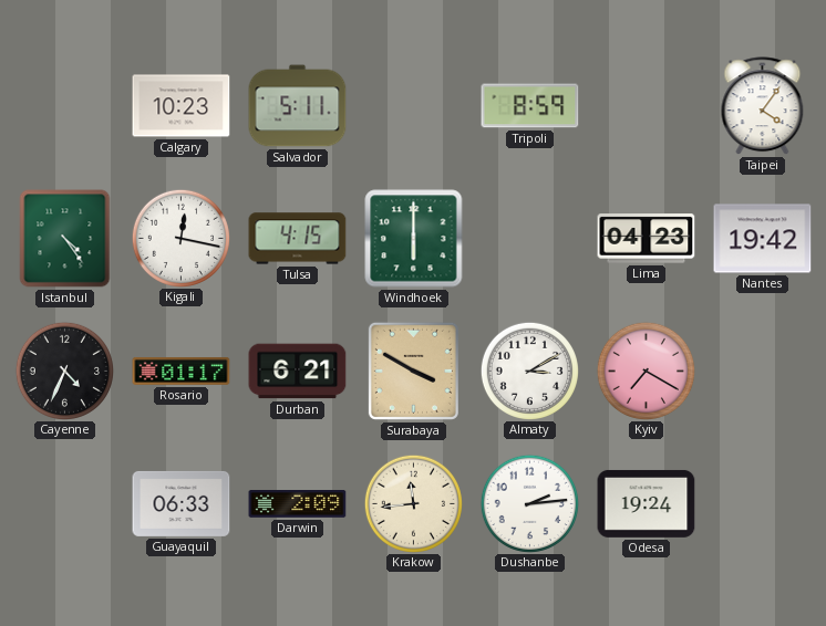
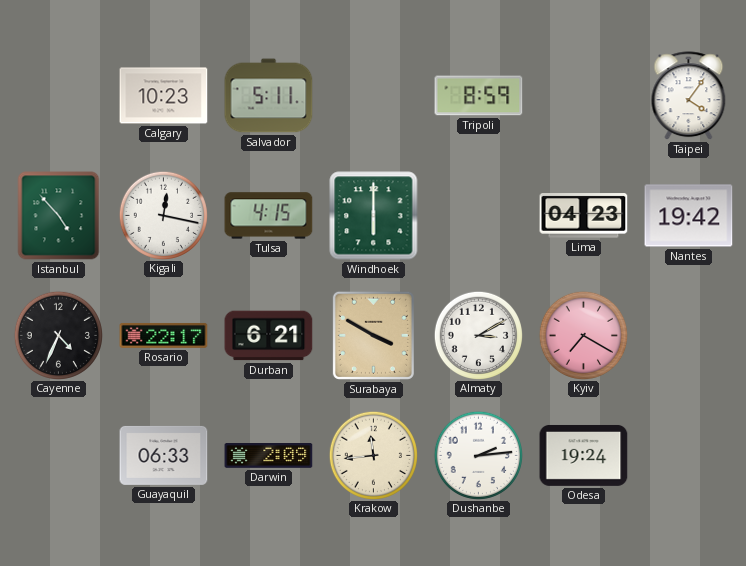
Istanbul: 4:24 -> 4:53 (59, 216)
Rosario: 01:17 -> 22:17 (164, 335)
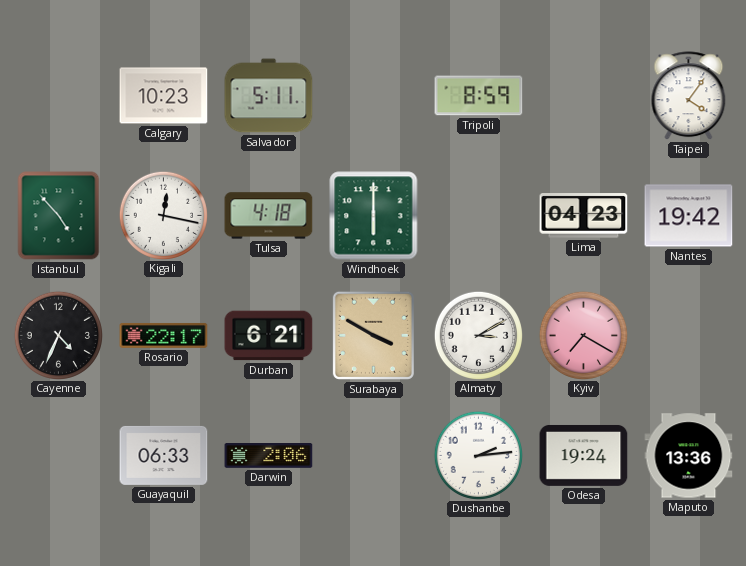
Tulsa: 4:15 -> 4:18 (269, 216)
Darwin: 2:09 -> 2:06 (269, 456)
Krakow: 11:44 -> none (373, 455)
Maputo: none -> 13:36 (689, 456)
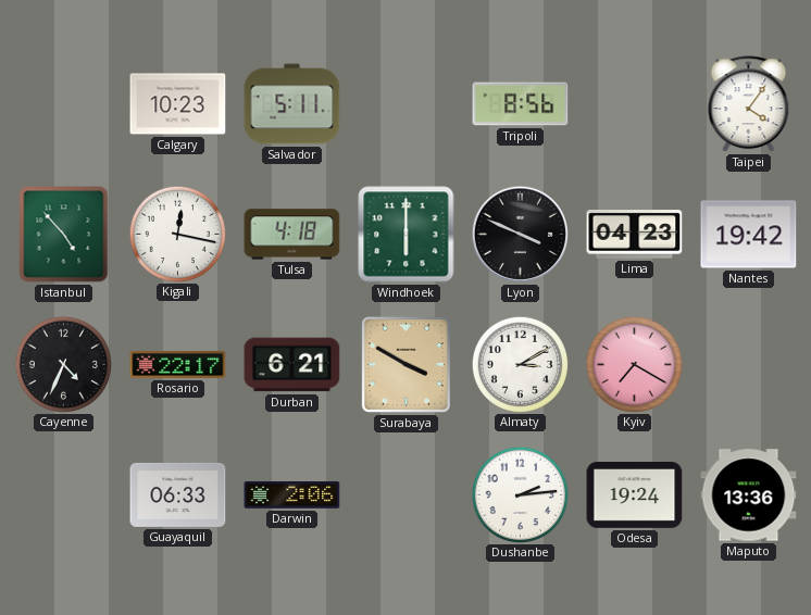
Tripoli: 8:59 -> 8:56 (521, 104)
Lyon: none -> 3:49 (520, 234)
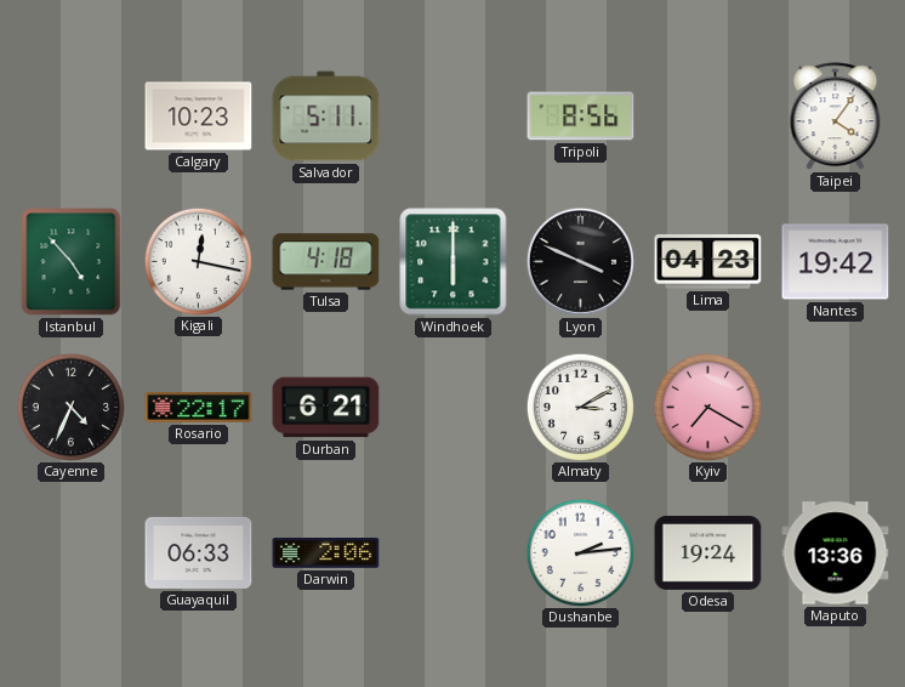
Surabaya: 3:50 -> none (405, 364)
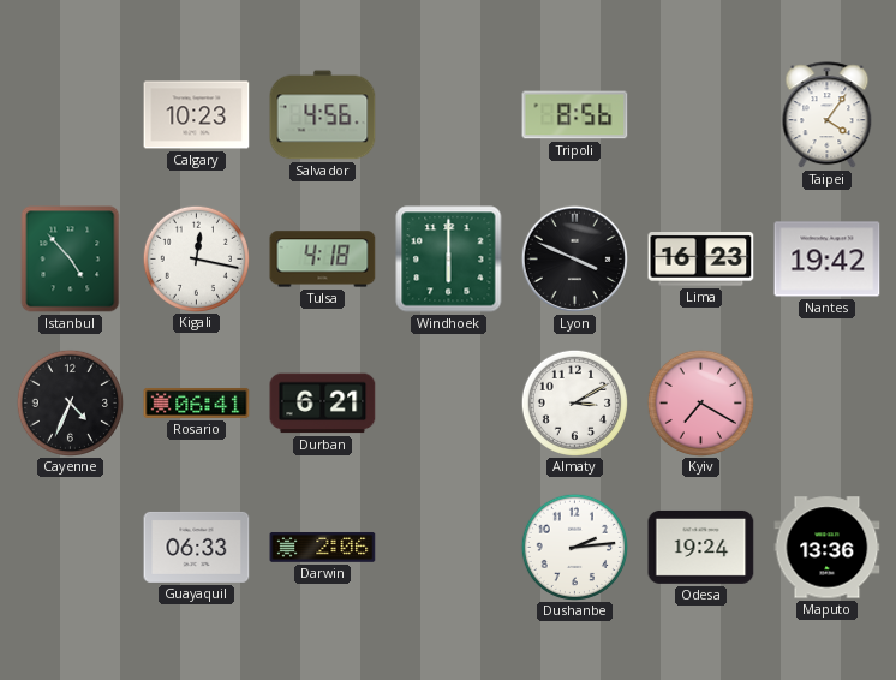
Salvador: 5:11 -> 4:56 (323, 115)
Lima: 04:23 -> 16:23 (701, 260)
Rosario: 22:17 -> 06:41 (197, 402)
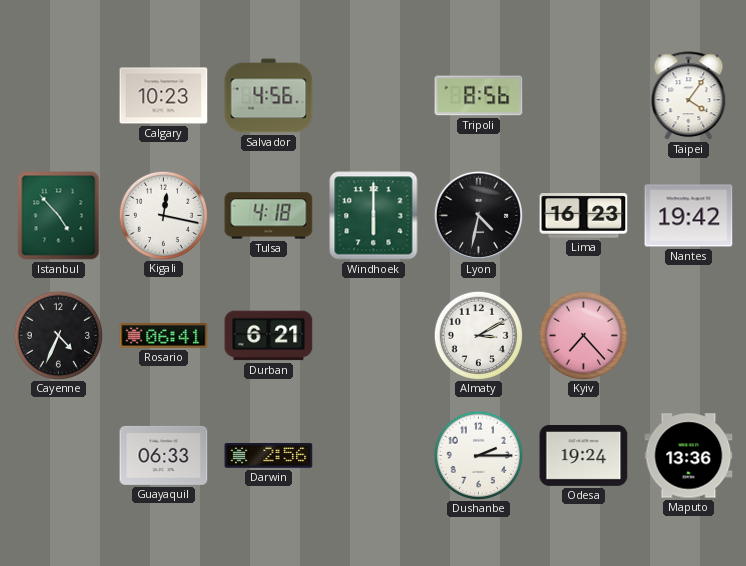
Lyon: 3:49 -> 4:32 (478, 215)
Kyiv: 7:20 -> 7:23 (583, 335)
Darwin: 2:06 -> 2:56 (269, 456)
Dushanbe: 2:14 -> 2:15 (478, 455)
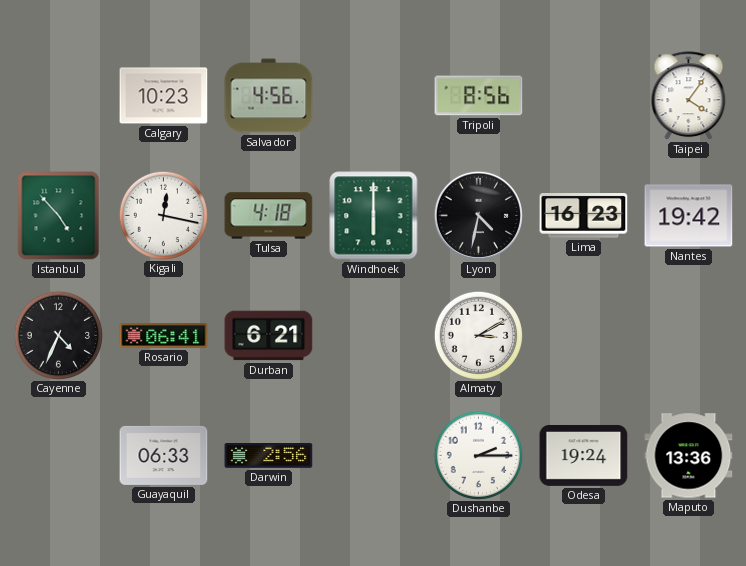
Kyiv: 7:23 -> none (583, 335)
